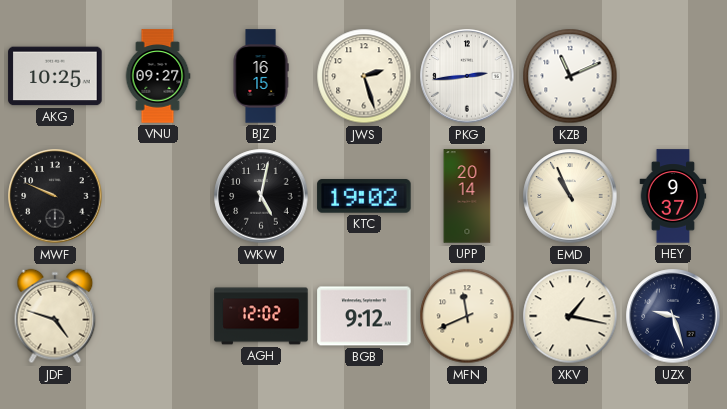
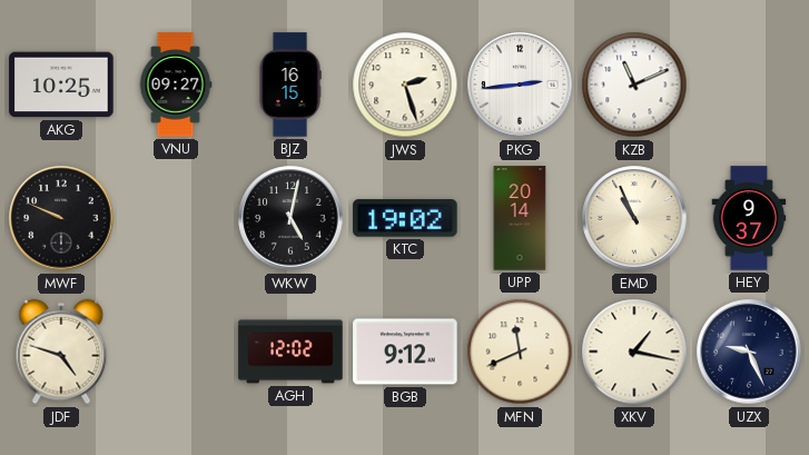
UZX: 9:27 -> 9:26 (749, 352)
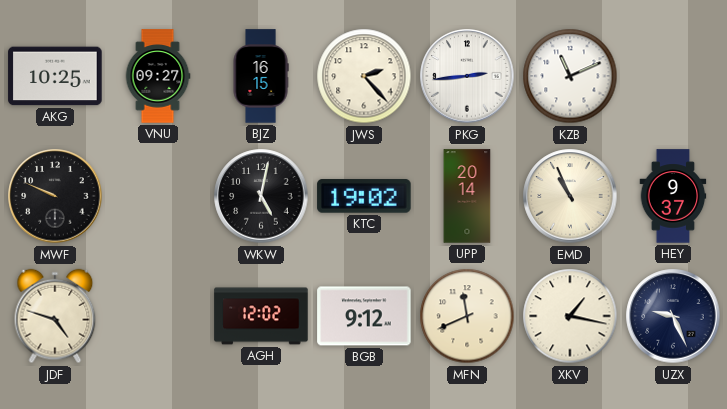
JWS: 2:27 -> 2:23 (364, 76)
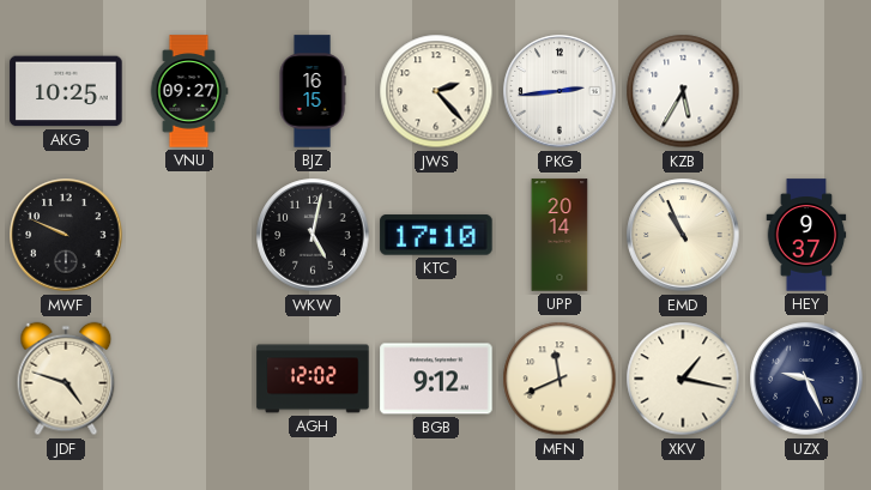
KZB: 11:11 -> 5:35 (683, 91)
KTC: 19:02 -> 17:10 (436, 235)
